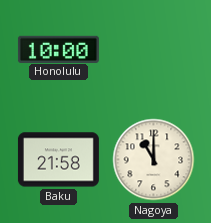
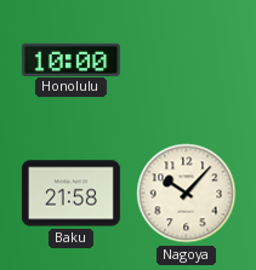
Nagoya: 11:00 -> 10:07 (187, 194)
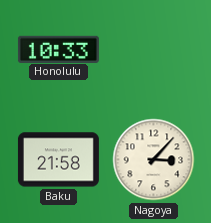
Honolulu: 10:00 -> 10:33 (58, 49)
Nagoya: 10:07 -> 3:07 (154, 160)
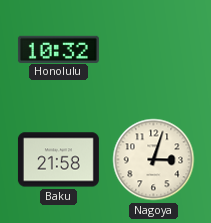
Honolulu: 10:33 -> 10:32 (58, 49)
Nagoya: 3:07 -> 3:03 (154, 160)
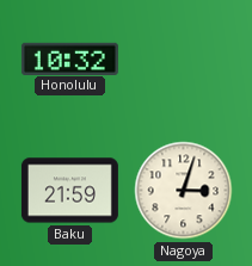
Baku: 21:58 -> 21:59 (69, 191)
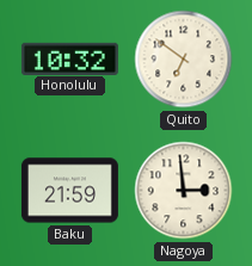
Quito: none -> 6:51 (184, 60)
Nagoya: 3:03 -> 2:59 (184, 191)
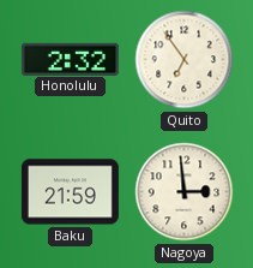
Honolulu: 10:32 -> 2:32 (70, 59)
Quito: 6:51 -> 6:54 (185, 60)
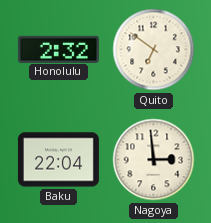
Quito: 6:54 -> 6:51 (154, 50)
Baku: 21:59 -> 22:04 (58, 160)
